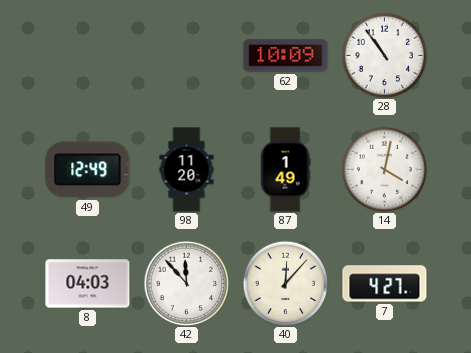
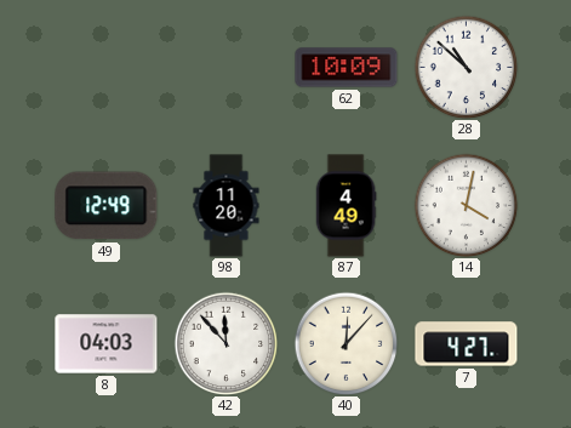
28: 10:54 -> 10:52 (466, 67)
87: 1:49 -> 4:49 (346, 206)
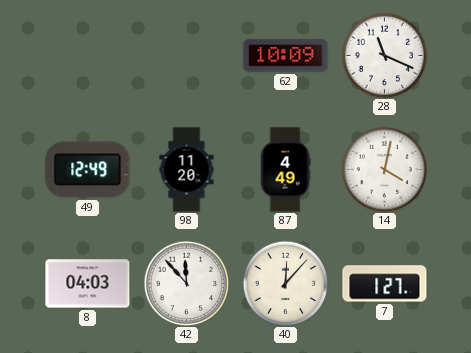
28: 10:52 -> 11:19 (384, 55)
7: 4:27 -> 1:27 (385, 284)
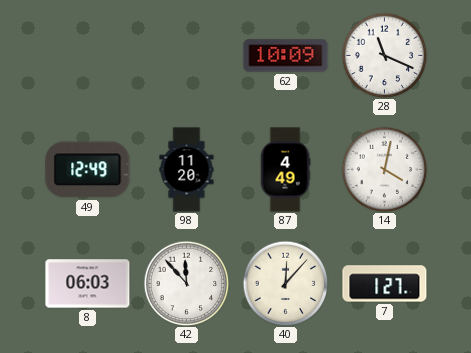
8: 04:03 -> 06:03 (88, 284)
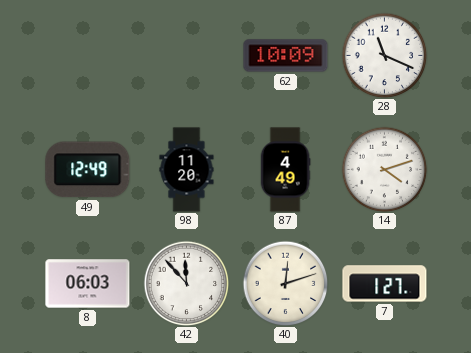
14: 4:02 -> 4:12 (384, 169)
40: 12:07 -> 12:12 (285, 283)
